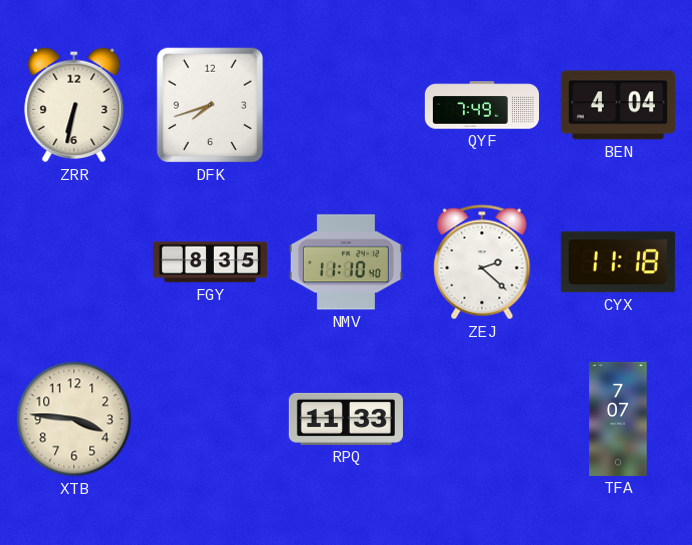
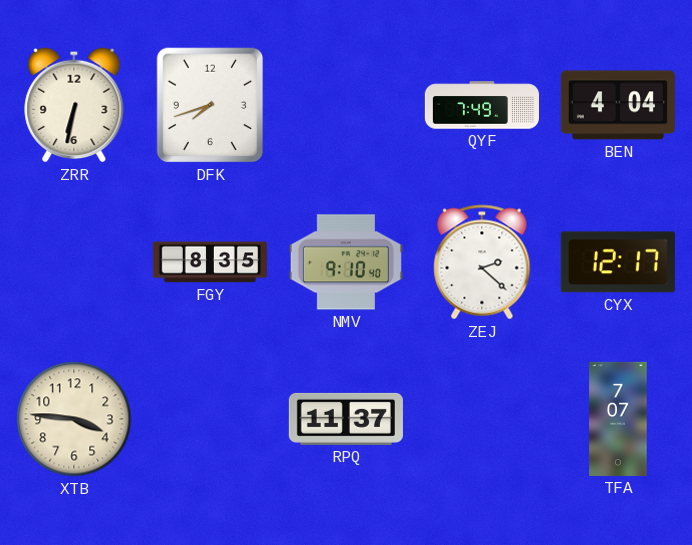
NMV: 11:10 -> 9:10 (346, 262)
CYX: 11:18 -> 12:17 (618, 262)
RPQ: 11:33 -> 11:37 (346, 419)
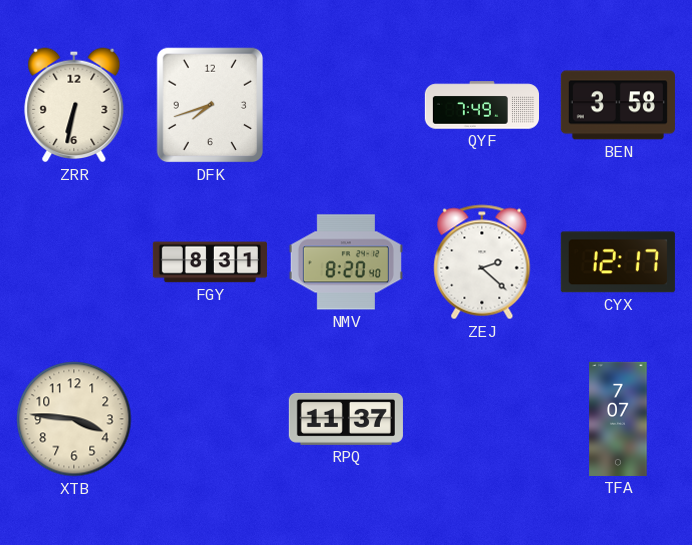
BEN: 4:04 -> 3:58 (618, 105)
FGY: 8:35 -> 8:31 (210, 262)
NMV: 9:10 -> 8:20 (346, 262)
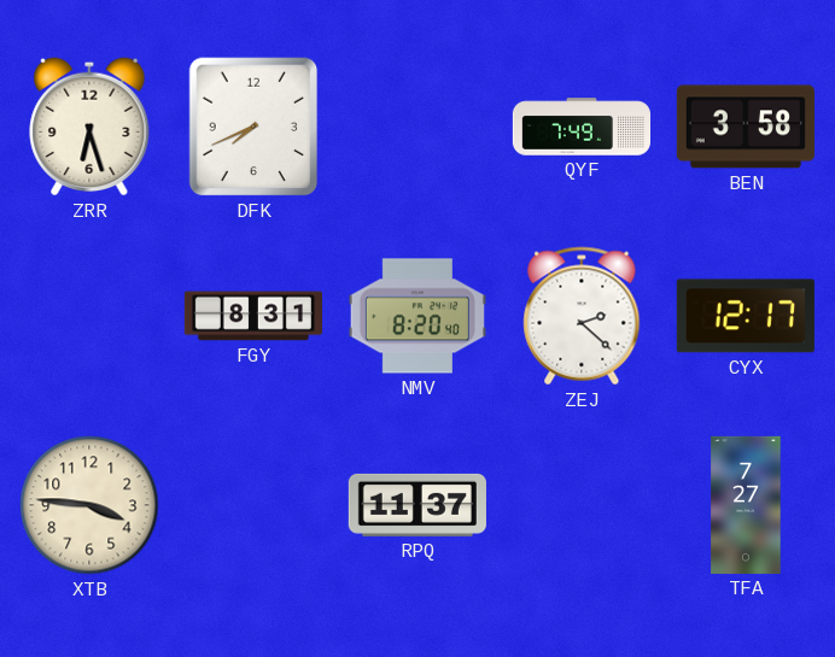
ZRR: 6:32 -> 6:27 (89, 127)
DFK: 7:42 -> 7:41 (253, 127)
TFA: 7:07 -> 7:27 (746, 505)
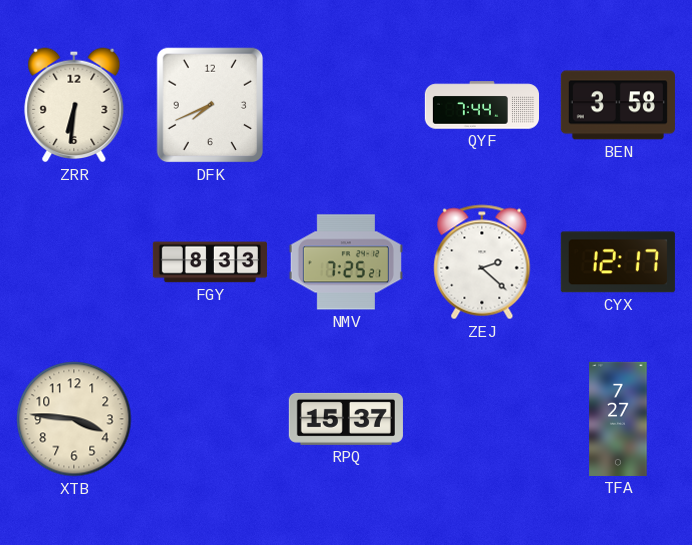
ZRR: 6:27 -> 6:31 (74, 105)
QYF: 7:49 -> 7:44 (481, 105)
FGY: 8:31 -> 8:33 (210, 262)
NMV: 8:20 -> 7:25 (346, 262)
RPQ: 11:37 -> 15:37 (346, 419)
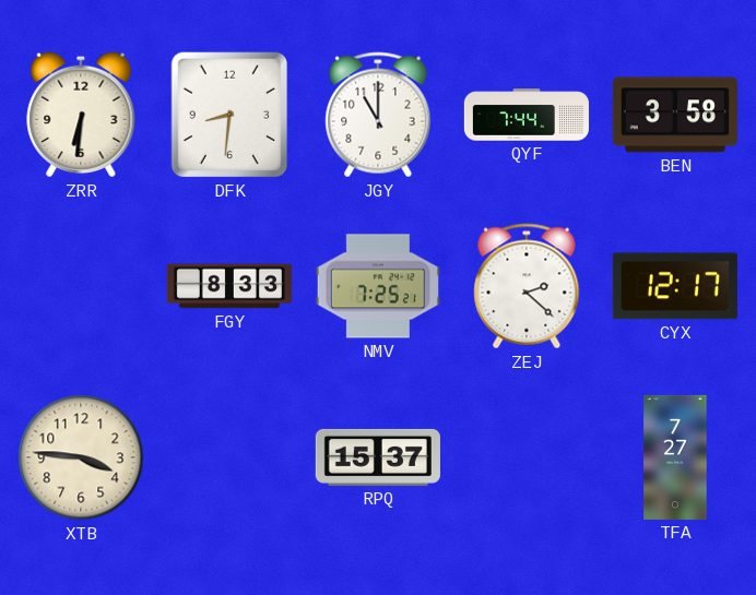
DFK: 7:41 -> 8:31 (229, 115)
JGY: none -> 11:00 (378, 115)
